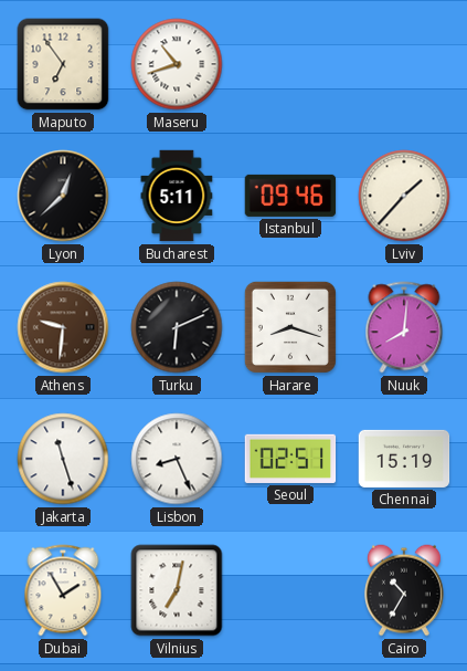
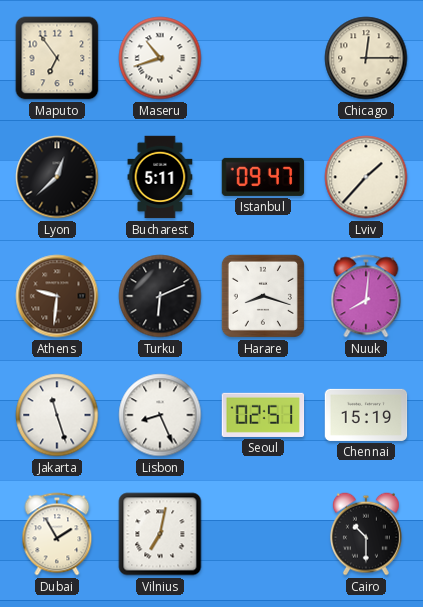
Chicago: none -> 12:15 (366, 58)
Istanbul: 09:46 -> 09:47 (263, 177)
Cairo: 10:35 -> 10:30 (366, 534)
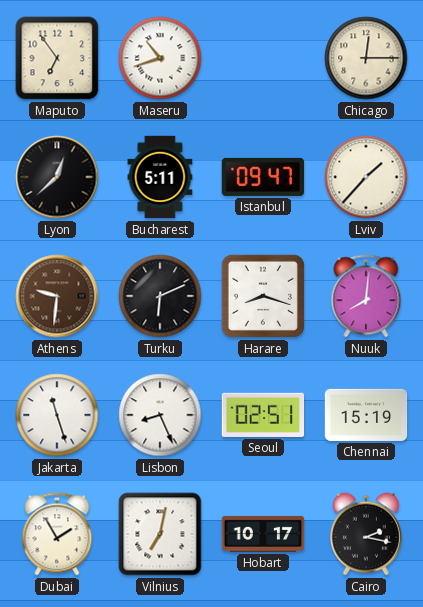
Hobart: none -> 10:17 (263, 534)
Cairo: 10:30 -> 2:17 (366, 534)
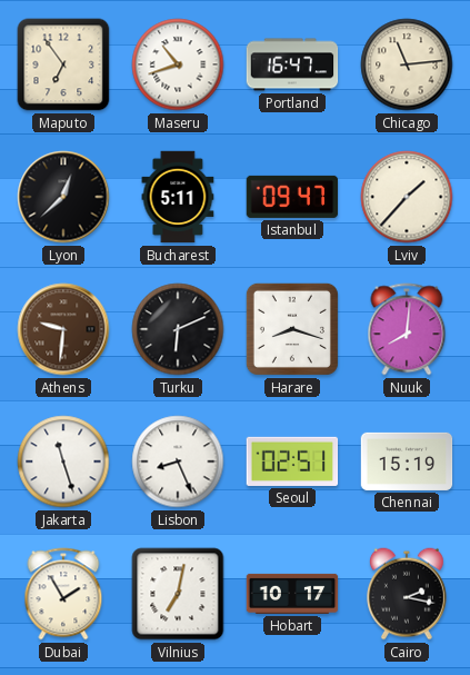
Portland: none -> 16:47 (292, 64)
Chicago: 12:15 -> 11:14 (407, 64)
